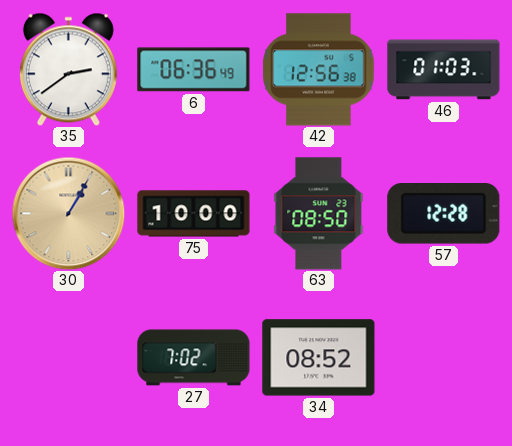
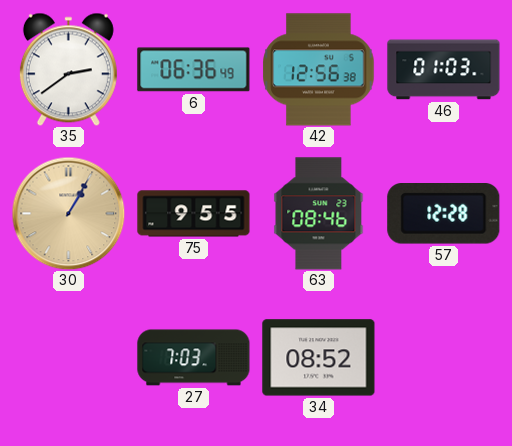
75: 10:00 -> 9:55 (194, 214)
63: 08:50 -> 08:46 (319, 214)
27: 7:02 -> 7:03 (194, 358)
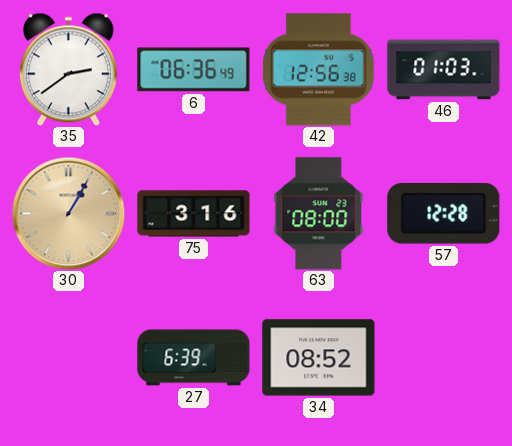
75: 9:55 -> 3:16 (194, 214)
63: 08:46 -> 08:00 (319, 214)
27: 7:03 -> 6:39 (194, 358)
